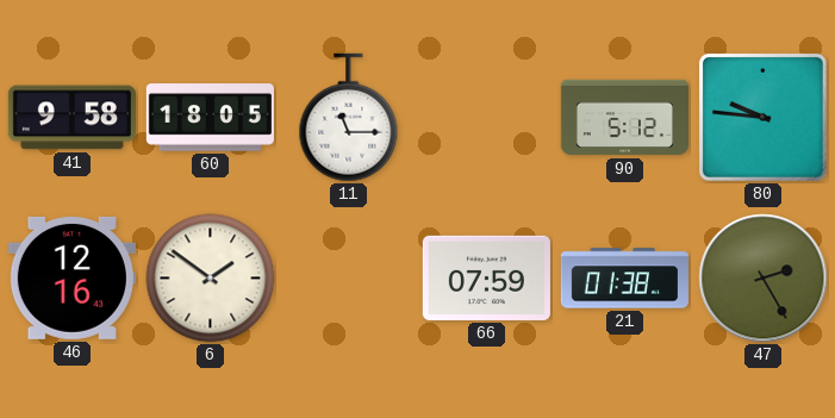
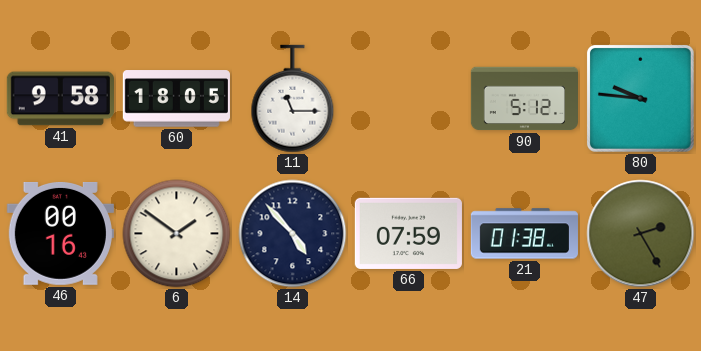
46: 12:16 -> 00:16 (60, 233)
14: none -> 4:53 (293, 234)
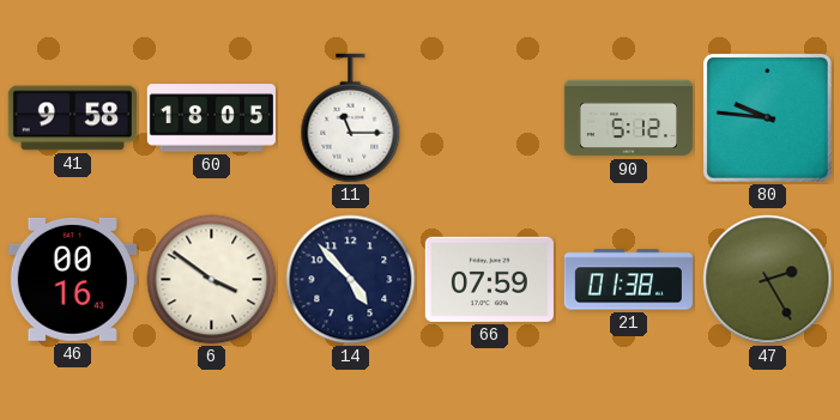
6: 1:51 -> 3:51 (212, 280)
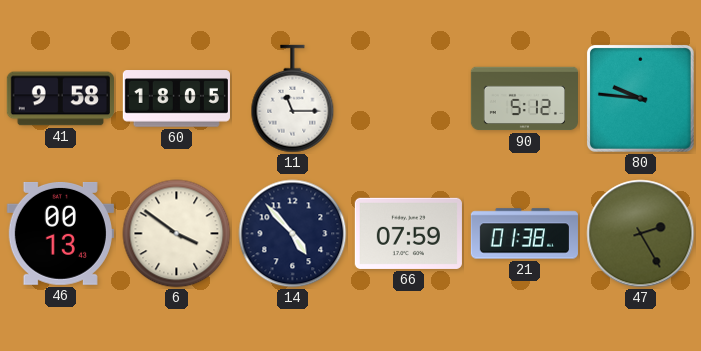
46: 00:16 -> 00:13 (60, 233)
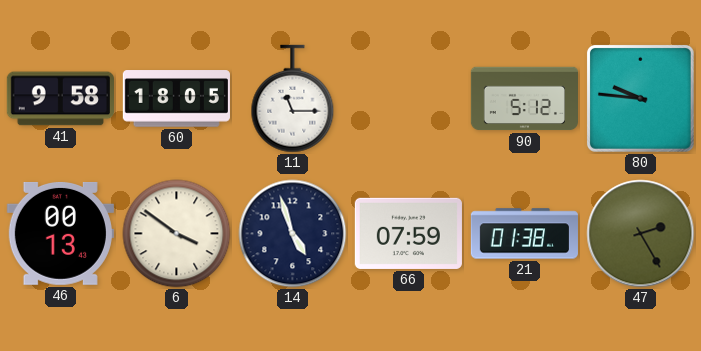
14: 4:53 -> 4:57 (293, 234)
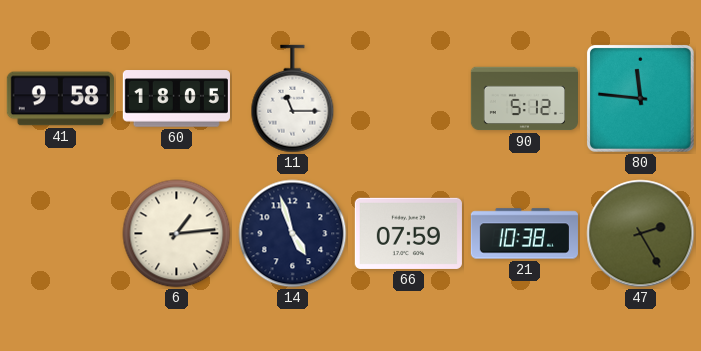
80: 9:46 -> 11:46 (640, 98)
46: 00:13 -> none (60, 233)
6: 3:51 -> 1:14 (177, 234)
21: 01:38 -> 10:38 (524, 234)
